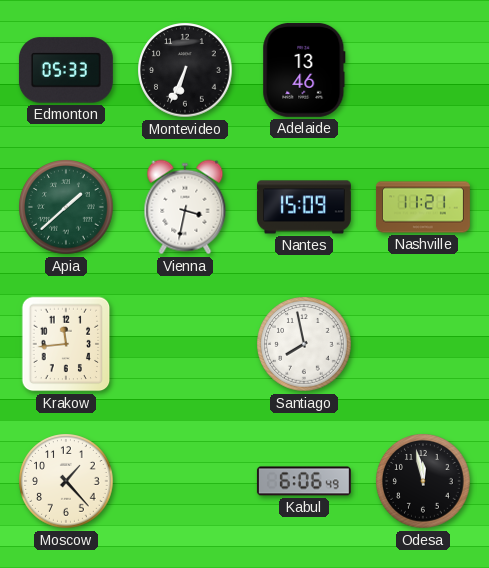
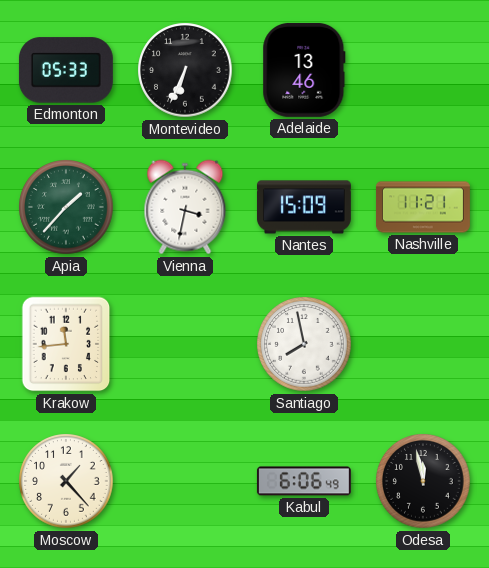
Apia: 1:38 -> 1:37 (66, 207)
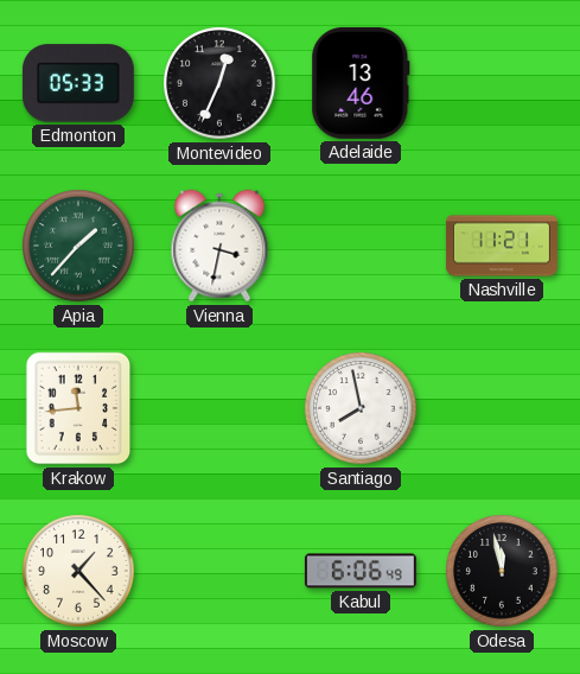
Montevideo: 6:34 -> 12:34 (219, 83)
Nantes: 15:09 -> none (304, 207)
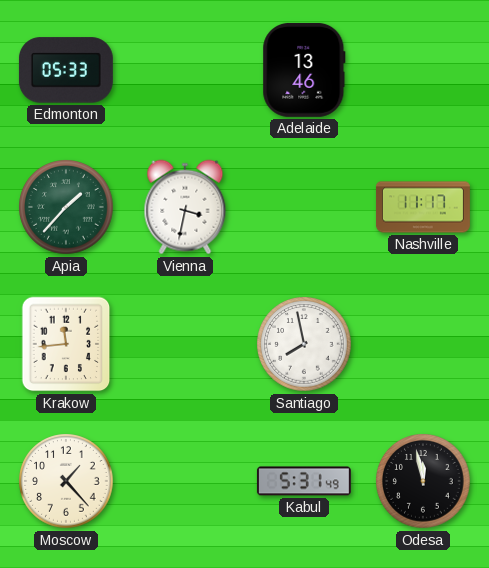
Montevideo: 12:34 -> none (219, 83)
Nashville: 11:21 -> 11:17 (423, 207)
Kabul: 6:06 -> 5:31 (304, 481)
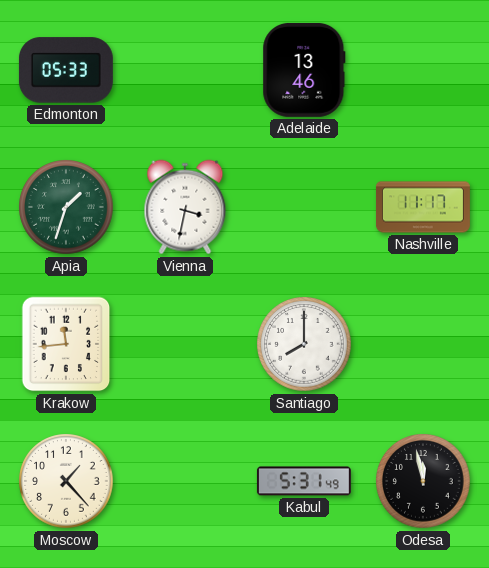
Apia: 1:37 -> 1:33 (66, 207)
Santiago: 7:58 -> 8:00 (304, 344)
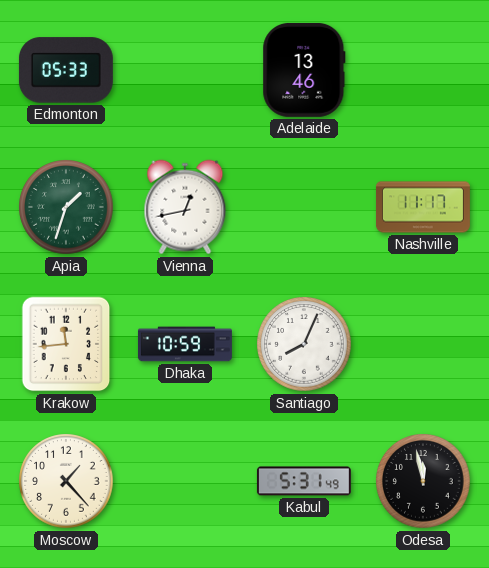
Vienna: 3:32 -> 12:43 (185, 207)
Dhaka: none -> 10:59 (185, 344)
Santiago: 8:00 -> 8:04 (304, 344)
